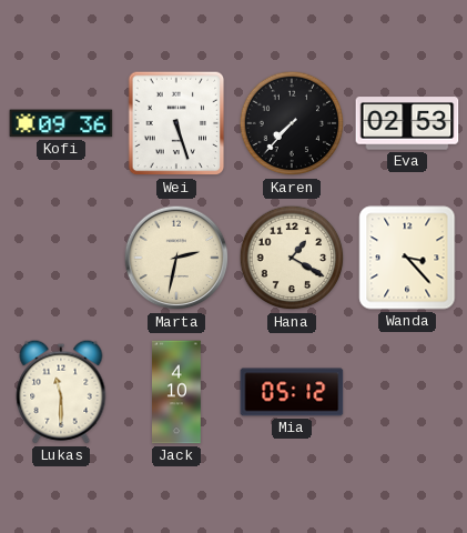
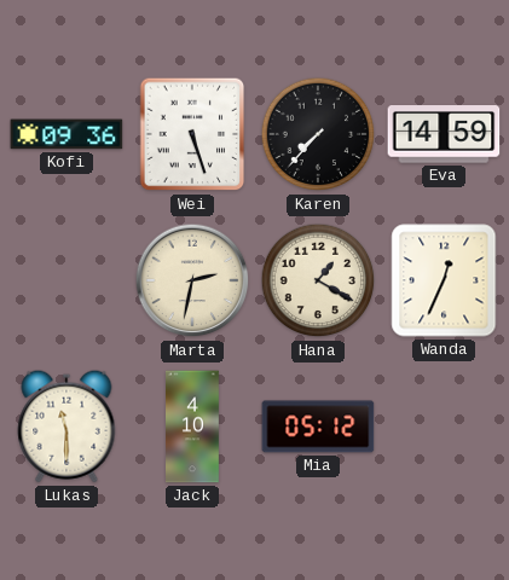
Eva: 02:53 -> 14:59 (444, 134)
Wanda: 3:23 -> 12:34 (444, 280)
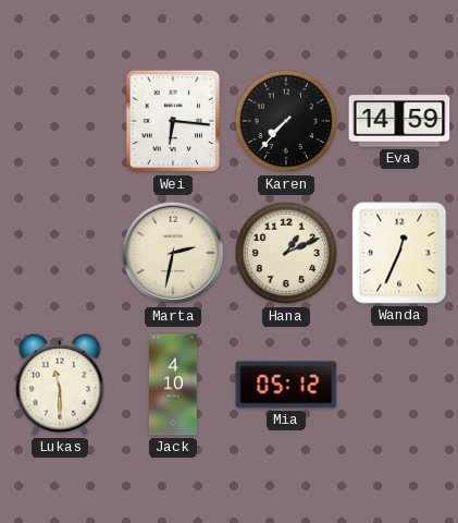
Kofi: 09:36 -> none (66, 134)
Wei: 5:27 -> 6:16 (173, 121)
Hana: 1:20 -> 1:11 (286, 253)
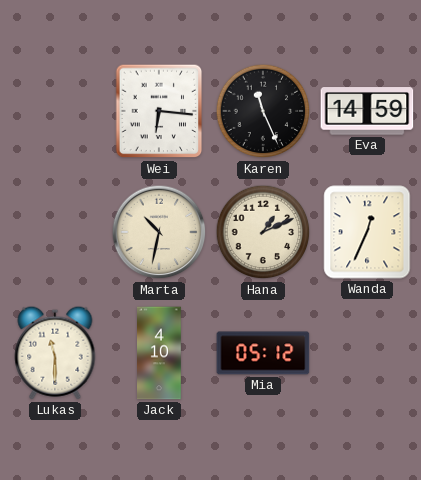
Karen: 7:37 -> 11:26 (263, 111)
Marta: 2:32 -> 10:32 (159, 232)
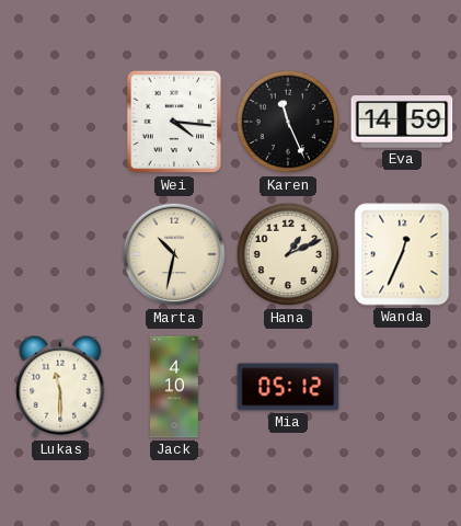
Wei: 6:16 -> 4:16 (174, 122)
